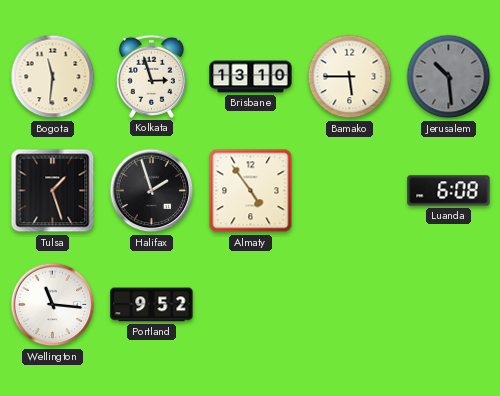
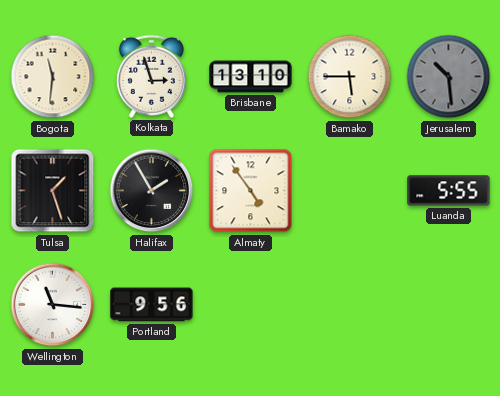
Halifax: 1:57 -> 1:55 (152, 191)
Luanda: 6:08 -> 5:55 (449, 191)
Portland: 9:52 -> 9:56 (152, 305)
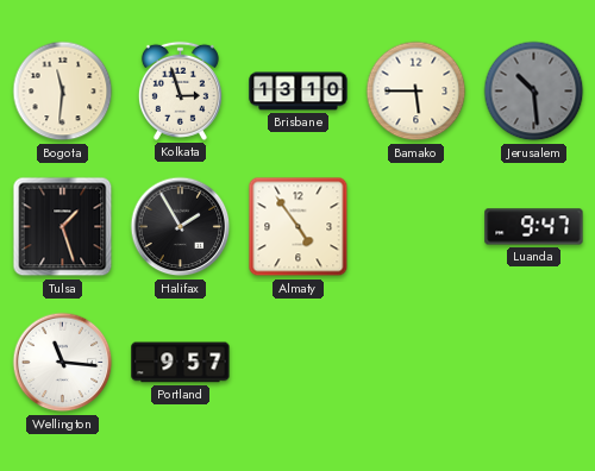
Luanda: 5:55 -> 9:47 (534, 227)
Portland: 9:56 -> 9:57 (181, 363)
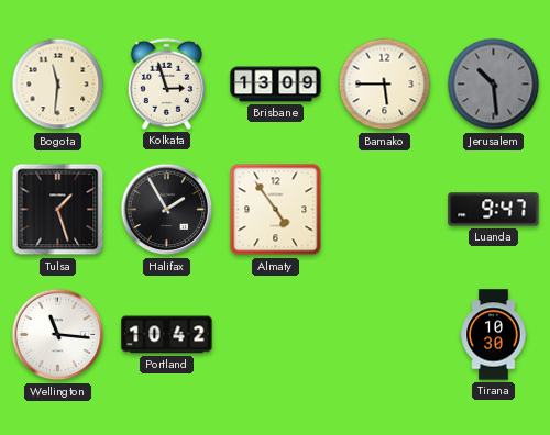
Brisbane: 13:10 -> 13:09 (276, 85)
Portland: 9:57 -> 10:42 (167, 335)
Tirana: none -> 10:30 (494, 335)
